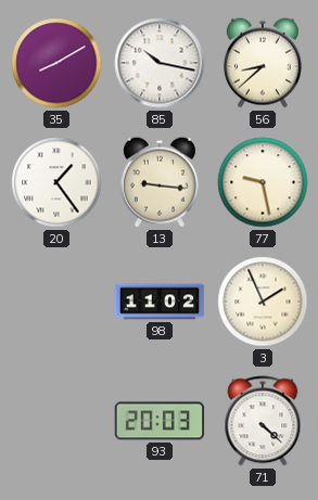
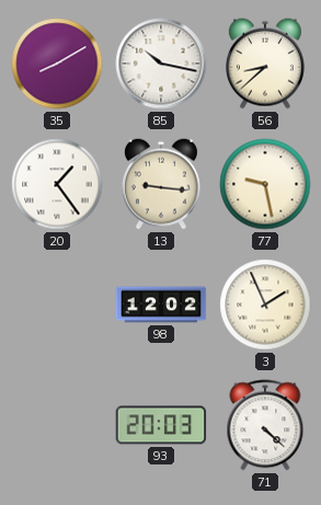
98: 11:02 -> 12:02 (161, 305)
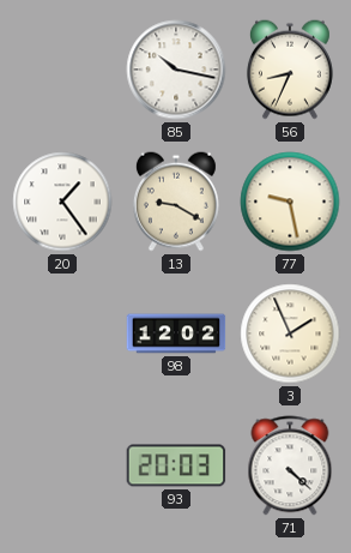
35: 8:10 -> none (57, 64)
56: 8:38 -> 8:34 (290, 70)
13: 9:16 -> 9:20 (176, 202)
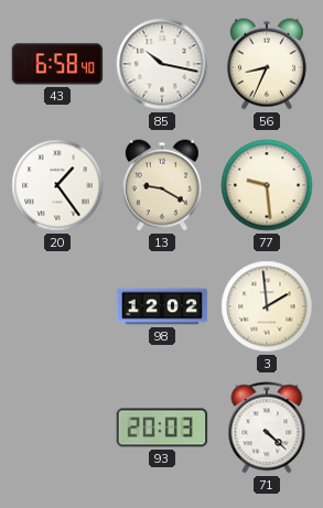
43: none -> 6:58 (57, 64)
77: 9:28 -> 9:29 (267, 185)
3: 1:56 -> 1:59 (267, 306)
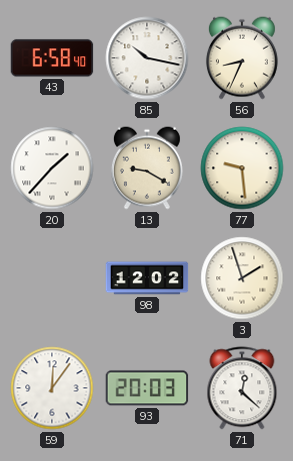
20: 1:24 -> 1:37 (52, 168)
3: 1:59 -> 1:57 (242, 278)
59: none -> 12:06 (52, 388)
71: 4:22 -> 12:22 (242, 388)
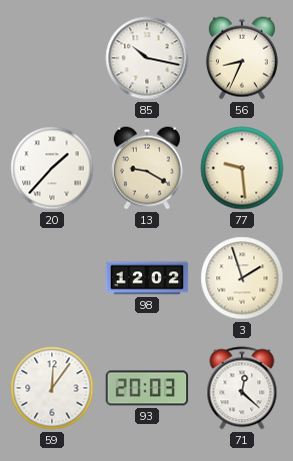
43: 6:58 -> none (52, 58)
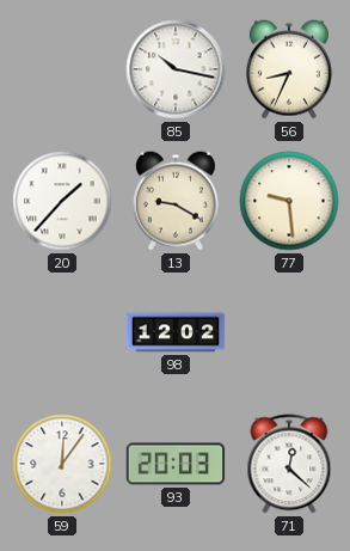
3: 1:57 -> none (242, 278)
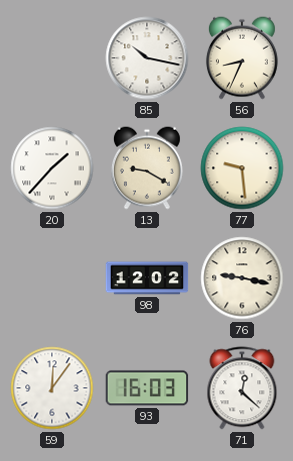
76: none -> 9:17 (242, 278)
93: 20:03 -> 16:03 (147, 388)
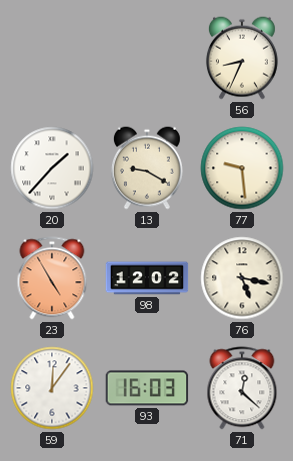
85: 10:17 -> none (147, 58)
23: none -> 4:55 (52, 278)
76: 9:17 -> 5:17 (242, 278)
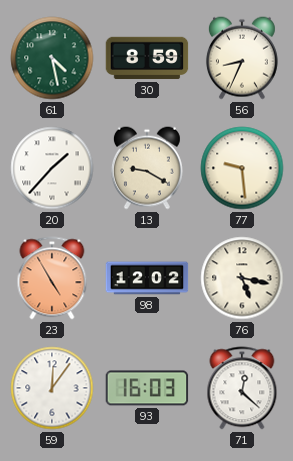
61: none -> 4:28 (52, 58)
30: none -> 8:59 (147, 58)
